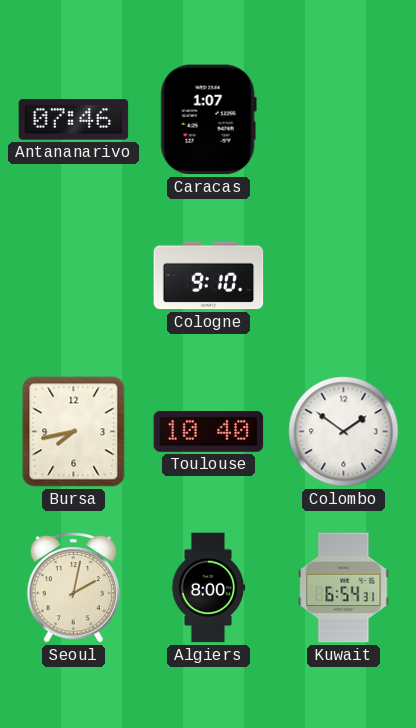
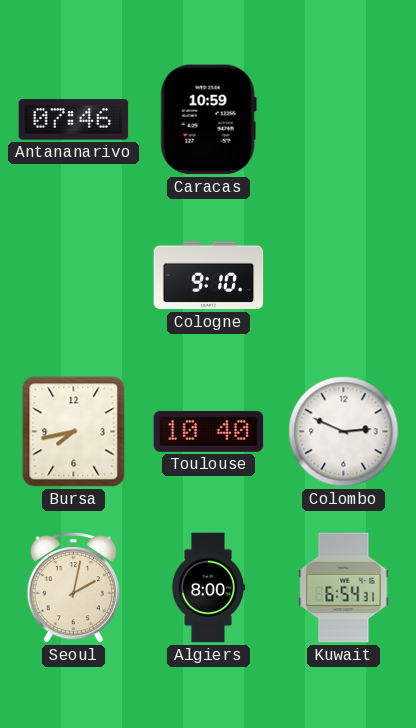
Caracas: 1:07 -> 10:59 (208, 120)
Colombo: 1:51 -> 2:49 (344, 432)
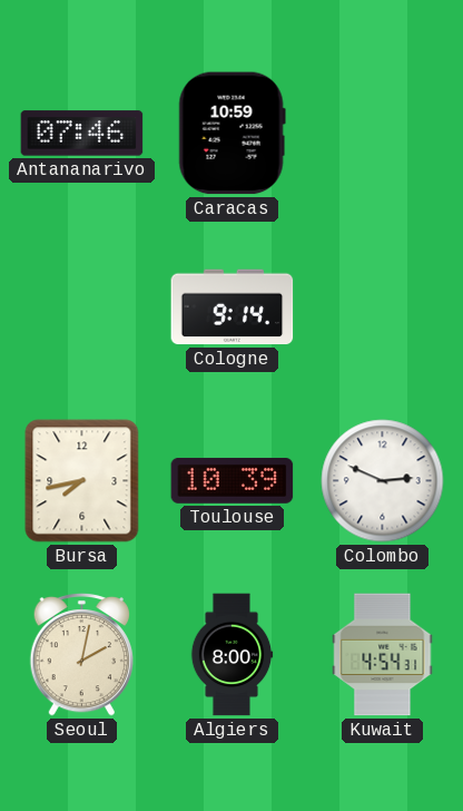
Cologne: 9:10 -> 9:14 (233, 307)
Toulouse: 10:40 -> 10:39 (233, 480)
Kuwait: 6:54 -> 4:54 (383, 655)
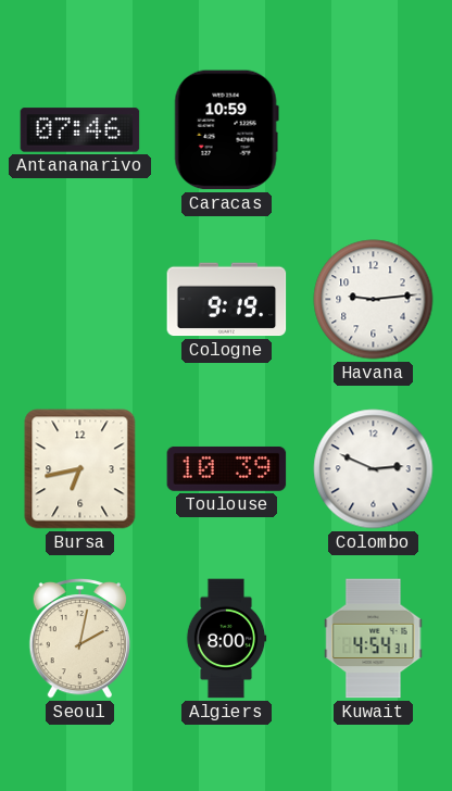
Cologne: 9:14 -> 9:19 (227, 300)
Havana: none -> 9:14 (374, 300)
Bursa: 7:43 -> 6:43 (80, 469)
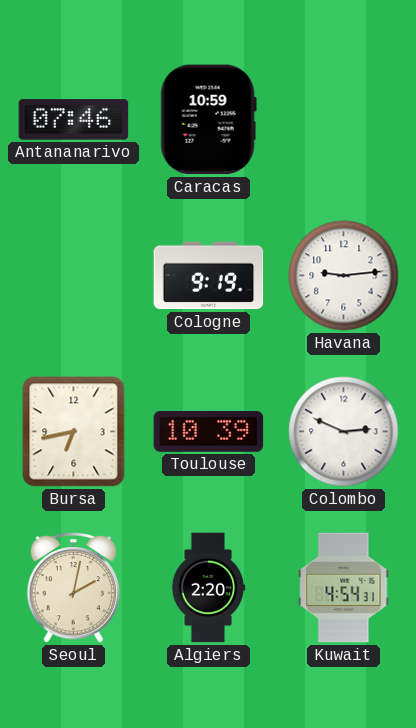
Algiers: 8:00 -> 2:20 (208, 588)
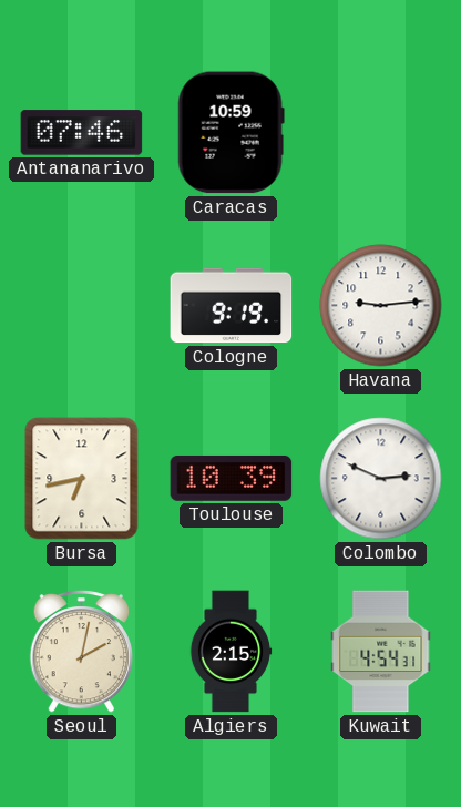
Algiers: 2:20 -> 2:15 (230, 652)
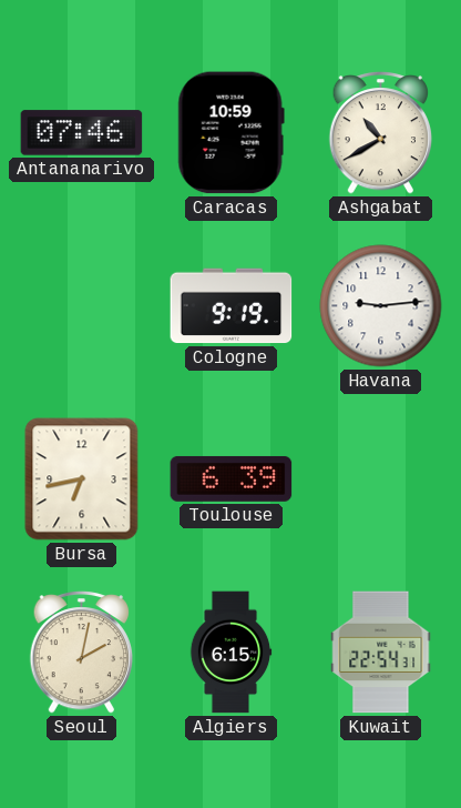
Ashgabat: none -> 10:40 (380, 132)
Toulouse: 10:39 -> 6:39 (232, 478)
Colombo: 2:49 -> none (381, 479)
Algiers: 2:15 -> 6:15 (230, 653)
Kuwait: 4:54 -> 22:54 (381, 653)
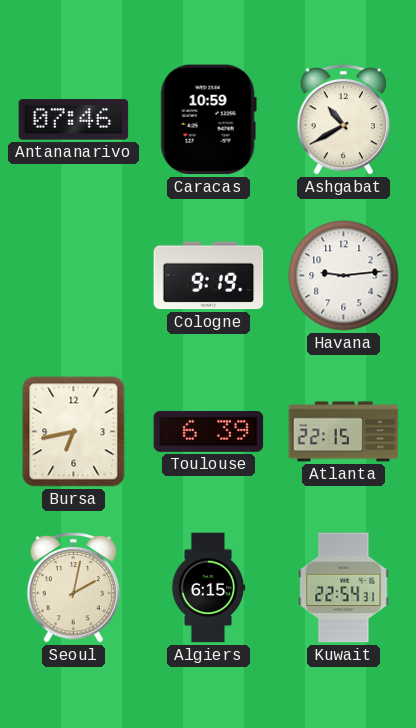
Atlanta: none -> 22:15 (344, 432)
